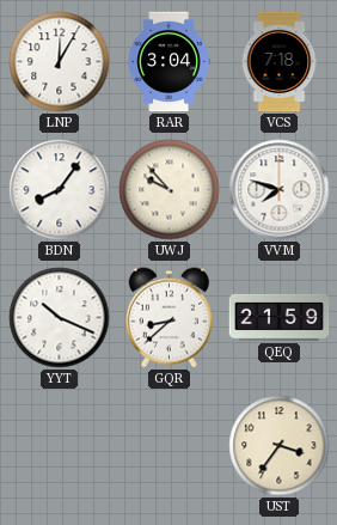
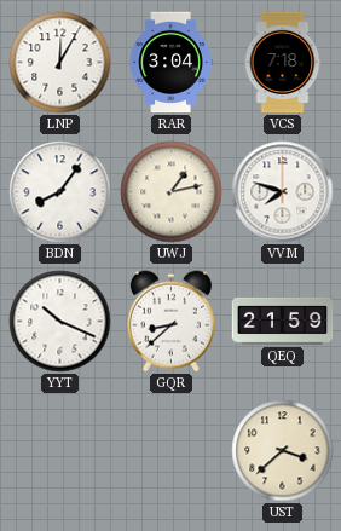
UWJ: 9:53 -> 1:13 (172, 192)
UST: 3:36 -> 3:38 (283, 451)
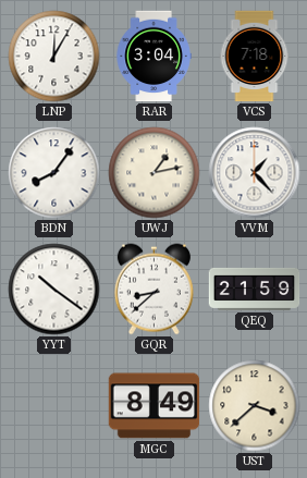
VVM: 7:48 -> 1:23 (255, 173)
YYT: 10:19 -> 10:21 (54, 290)
MGC: none -> 8:49 (155, 406)
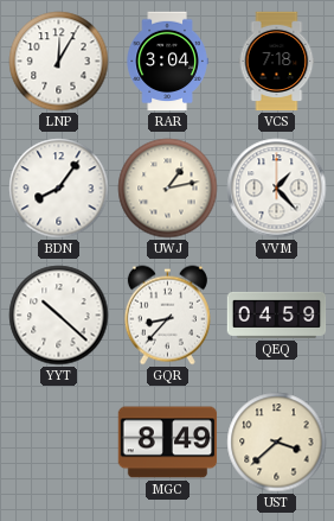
YYT: 10:21 -> 10:22 (59, 316)
GQR: 8:38 -> 8:37 (167, 316)
QEQ: 21:59 -> 04:59 (277, 314)
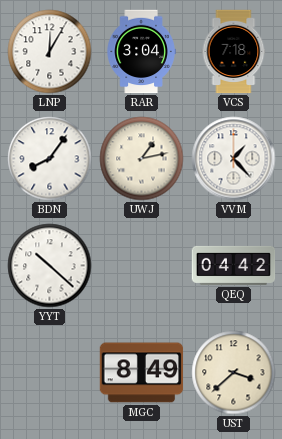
GQR: 8:37 -> none (167, 316)
QEQ: 04:59 -> 04:42 (234, 265)
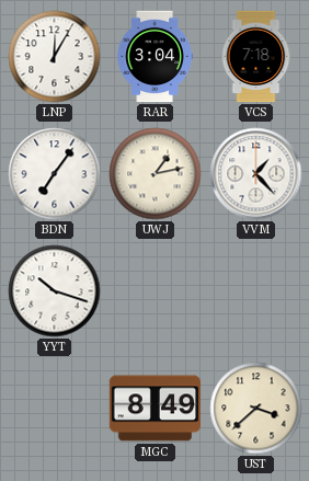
BDN: 8:06 -> 7:06 (55, 174)
YYT: 10:22 -> 10:18 (55, 291)
QEQ: 04:42 -> none (234, 265)
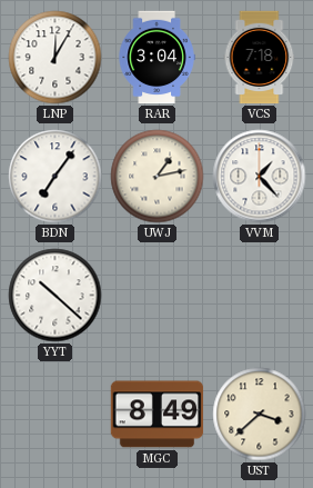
YYT: 10:18 -> 10:22 (55, 296)
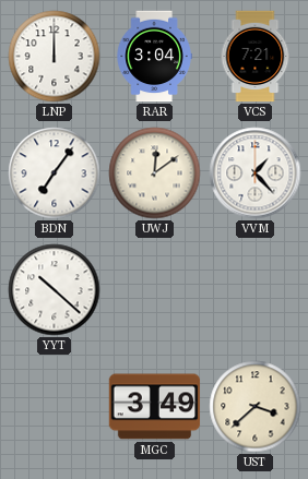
LNP: 12:05 -> 12:00 (55, 57)
VCS: 7:18 -> 7:21 (256, 57)
UWJ: 1:13 -> 12:09 (155, 173)
MGC: 8:49 -> 3:49 (155, 407)
